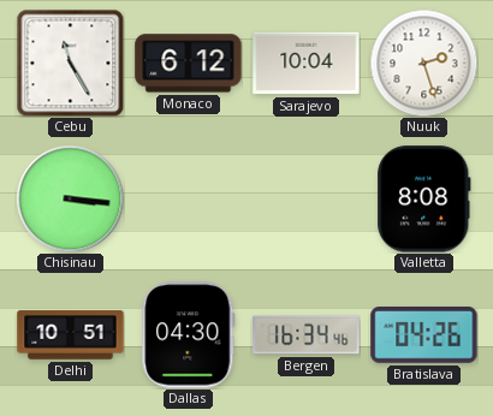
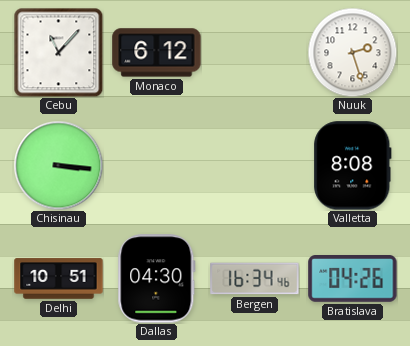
Cebu: 11:25 -> 11:07 (58, 52)
Sarajevo: 10:04 -> none (307, 64)
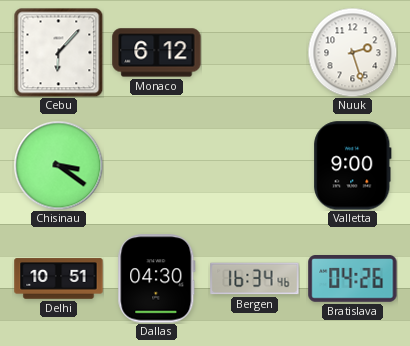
Cebu: 11:07 -> 6:07 (58, 52)
Chisinau: 3:16 -> 3:21 (58, 165)
Valletta: 8:08 -> 9:00 (353, 166)
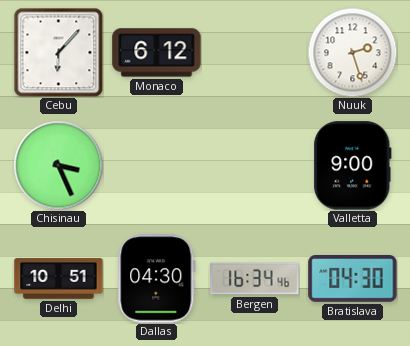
Chisinau: 3:21 -> 3:26 (58, 165)
Bratislava: 04:26 -> 04:30 (353, 279)
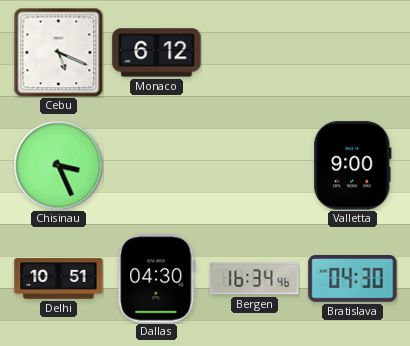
Cebu: 6:07 -> 5:19 (58, 52)
Nuuk: 2:27 -> none (352, 52)
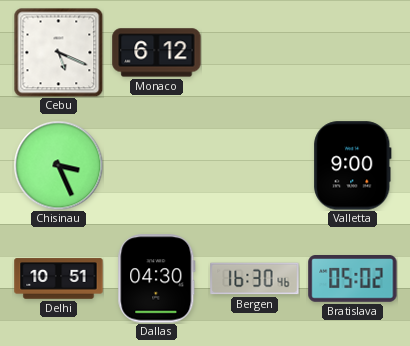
Bergen: 16:34 -> 16:30 (255, 279)
Bratislava: 04:30 -> 05:02 (353, 279)
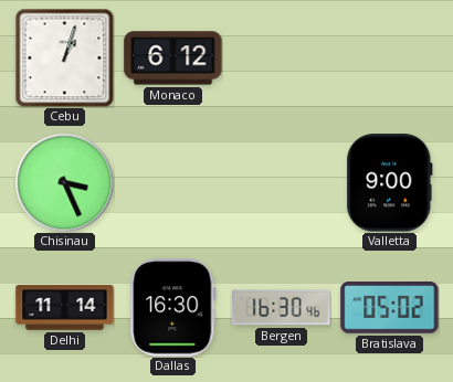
Cebu: 5:19 -> 1:03 (64, 57)
Delhi: 10:51 -> 11:14 (65, 308)
Dallas: 04:30 -> 16:30 (173, 308)
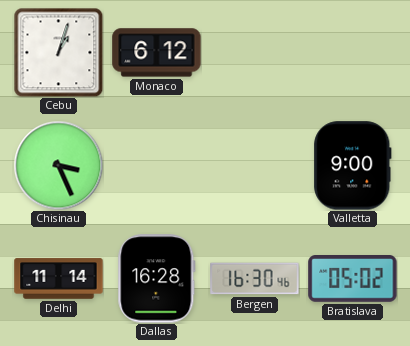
Dallas: 16:30 -> 16:28 (157, 279)
